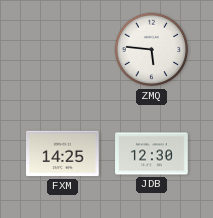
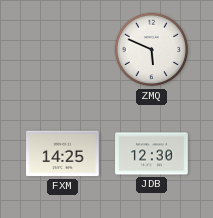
ZMQ: 5:46 -> 5:49 (152, 50)
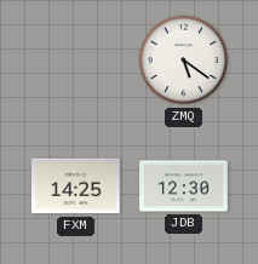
ZMQ: 5:49 -> 5:21 (184, 61)
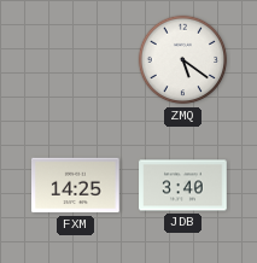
JDB: 12:30 -> 3:40 (183, 186)
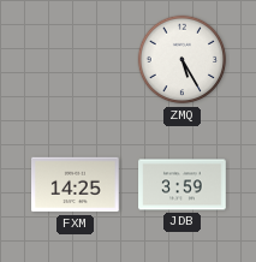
ZMQ: 5:21 -> 5:25 (183, 60)
JDB: 3:40 -> 3:59 (183, 185)
